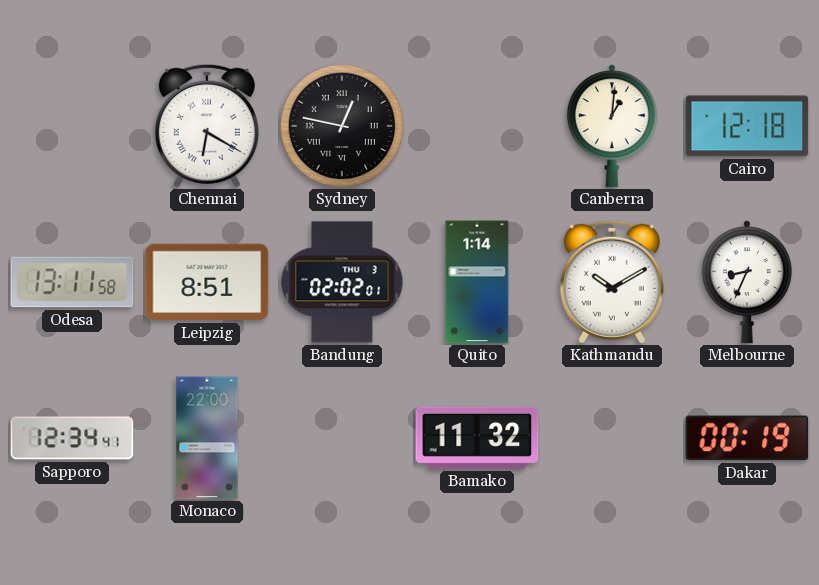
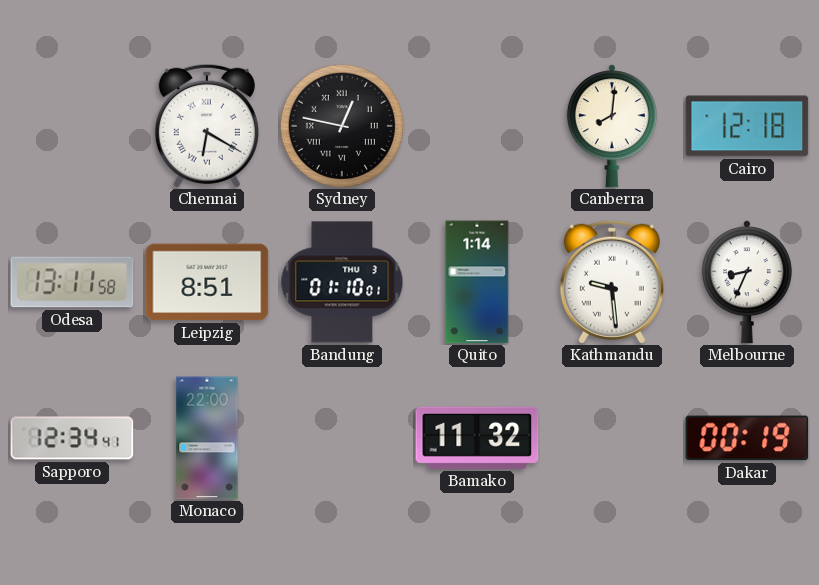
Canberra: 1:01 -> 8:01 (612, 126)
Bandung: 02:02 -> 01:10 (342, 282)
Kathmandu: 10:10 -> 9:29 (612, 282)
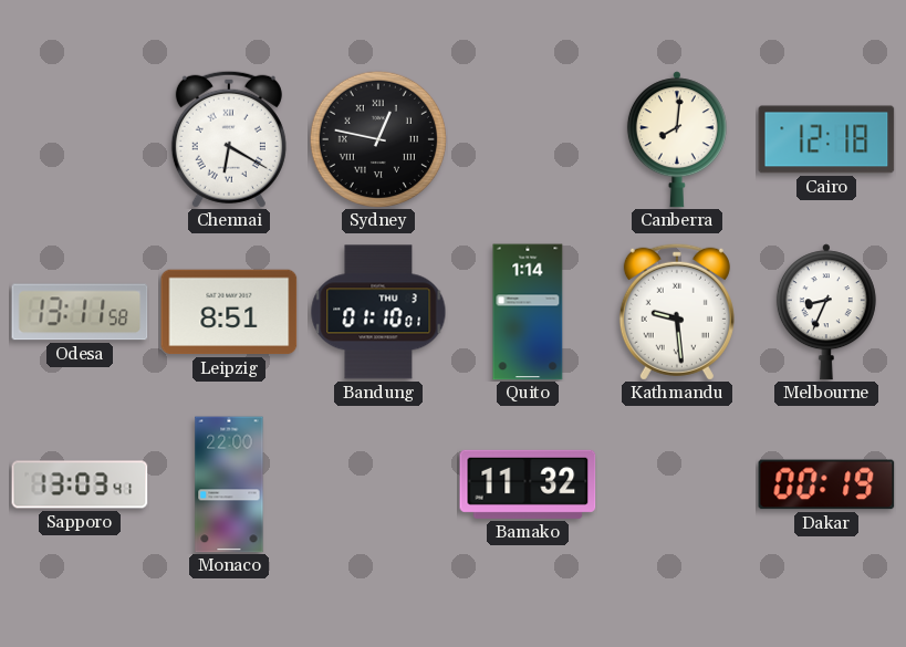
Sapporo: 12:34 -> 13:03 (80, 484)
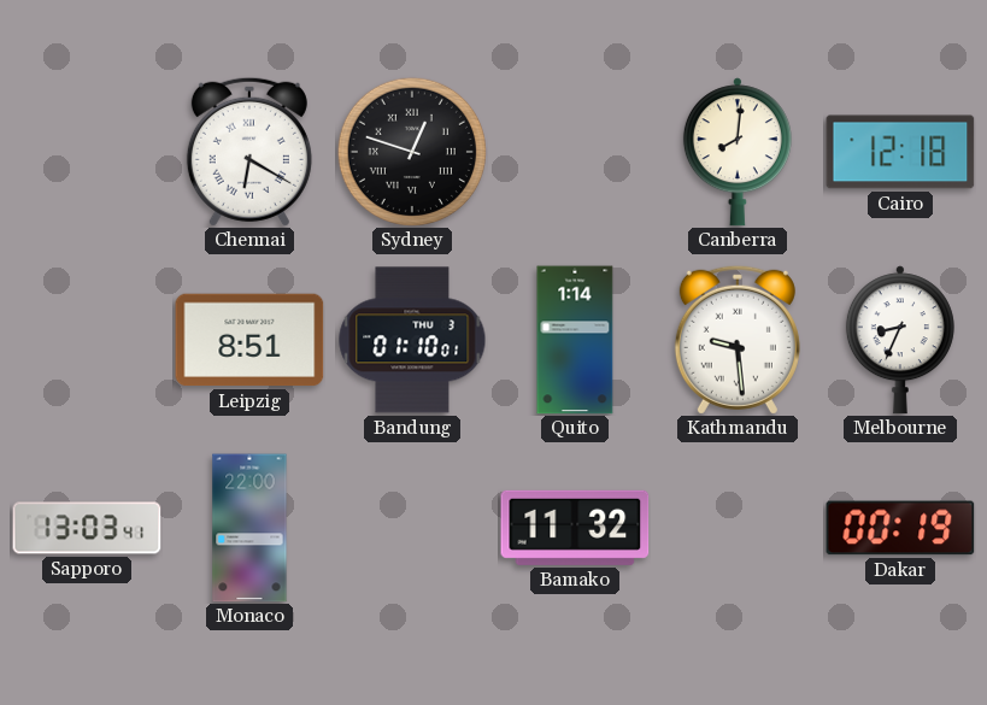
Sydney: 12:47 -> 12:48 (412, 152)
Odesa: 13:11 -> none (80, 312)
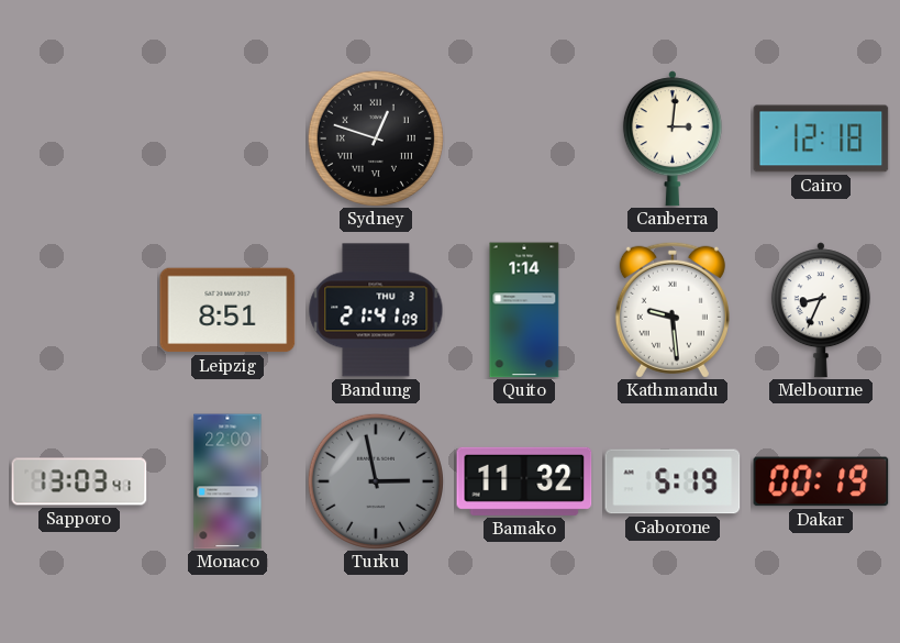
Chennai: 6:20 -> none (249, 152)
Canberra: 8:01 -> 3:01 (673, 138)
Bandung: 01:10 -> 21:41 (376, 310)
Turku: none -> 2:58 (376, 481)
Gaborone: none -> 5:19 (673, 481)
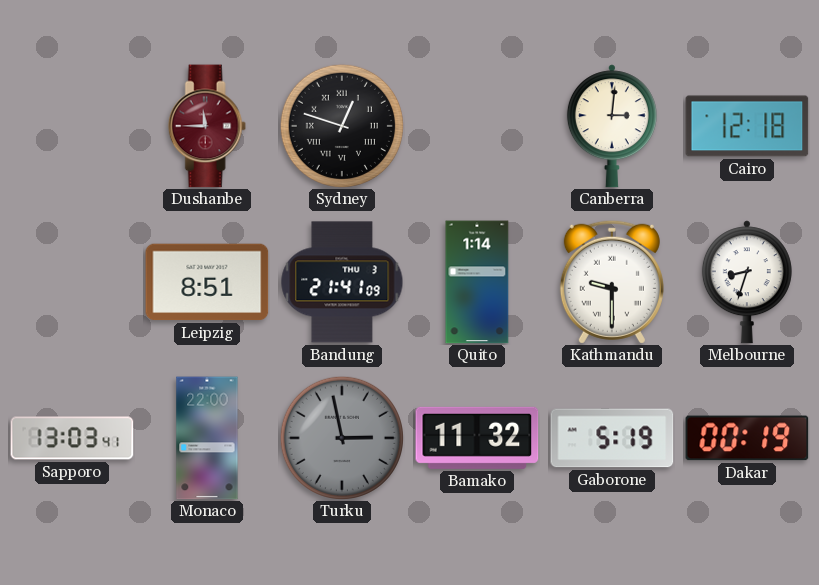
Dushanbe: none -> 11:45 (207, 126)
Kathmandu: 9:29 -> 9:30 (612, 282)
Melbourne: 8:34 -> 8:33 (747, 282)
